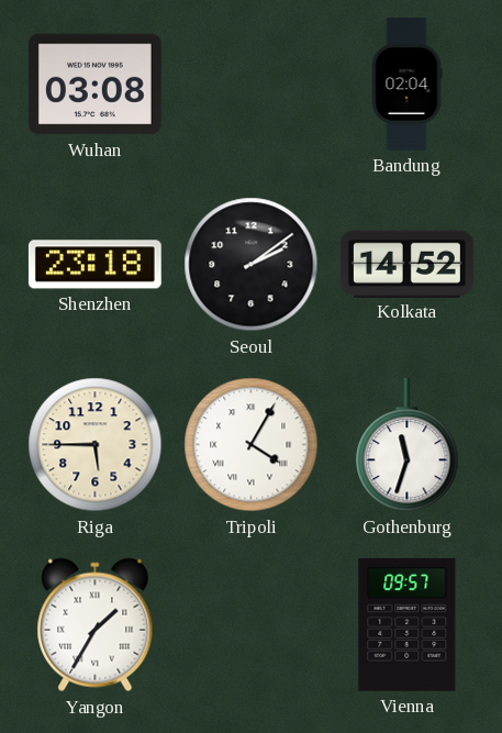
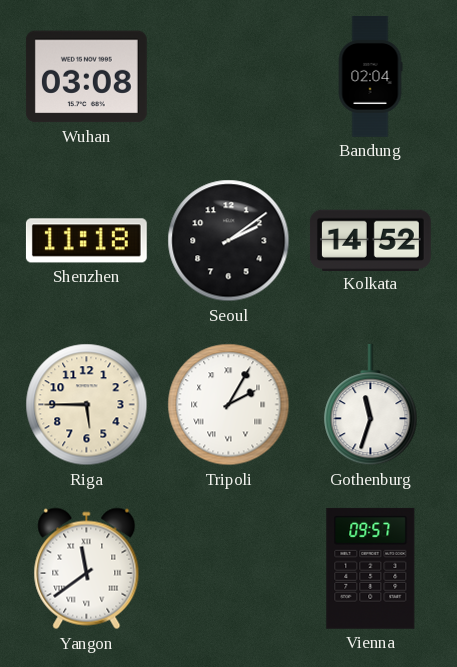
Shenzhen: 23:18 -> 11:18 (86, 241)
Tripoli: 4:05 -> 2:05 (229, 405)
Yangon: 1:35 -> 11:39 (87, 569)
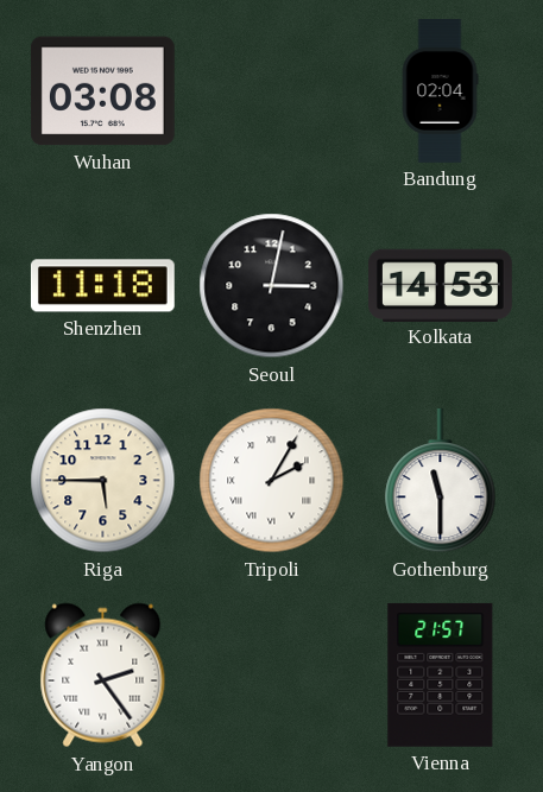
Seoul: 2:09 -> 3:02 (272, 286)
Kolkata: 14:52 -> 14:53 (440, 285)
Gothenburg: 11:33 -> 11:30 (441, 481)
Yangon: 11:39 -> 2:24 (103, 676)
Vienna: 09:57 -> 21:57 (441, 674)
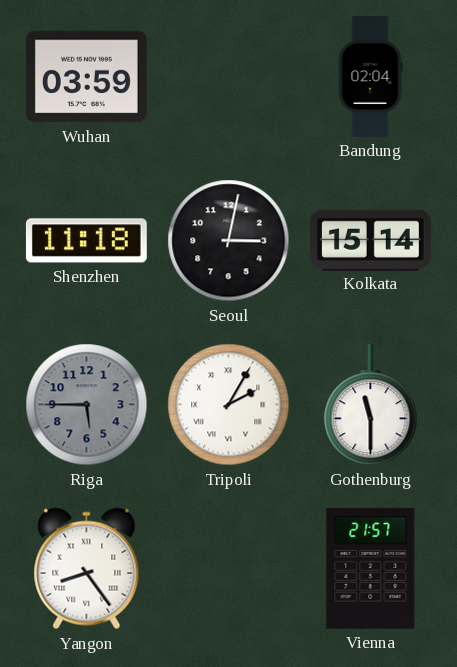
Wuhan: 03:08 -> 03:59 (86, 77)
Kolkata: 14:53 -> 15:14 (370, 240)
Riga dial: cream -> grey (87, 405)
Yangon: 2:24 -> 8:24 (87, 569)
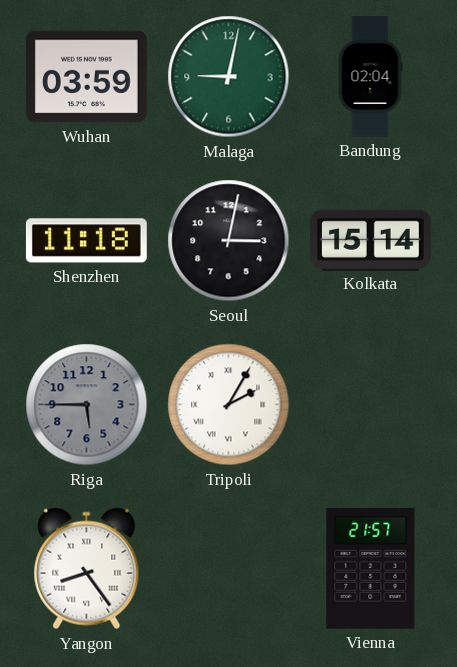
Malaga: none -> 9:02 (229, 77)
Gothenburg: 11:30 -> none (371, 405)
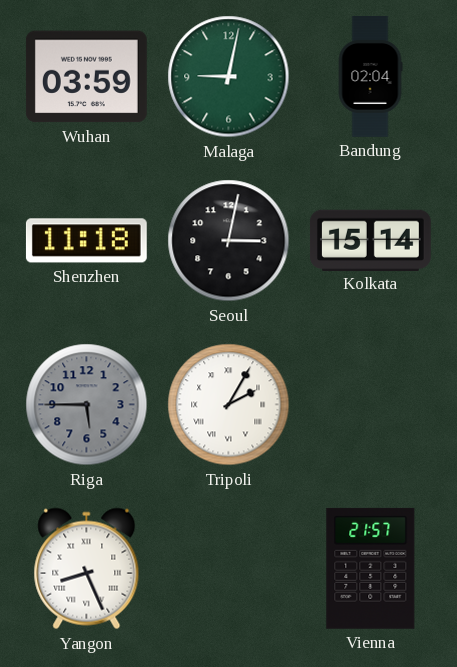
Yangon: 8:24 -> 8:26 (87, 569)
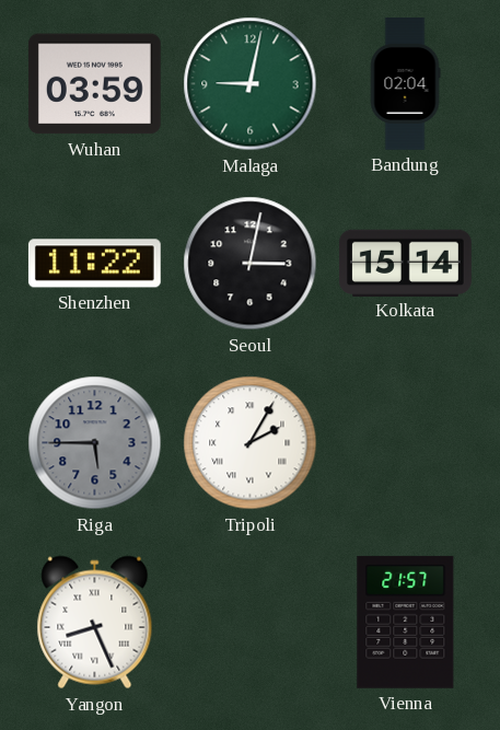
Shenzhen: 11:18 -> 11:22 (94, 264)
